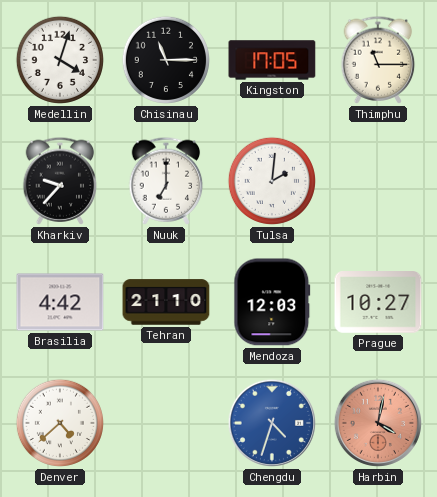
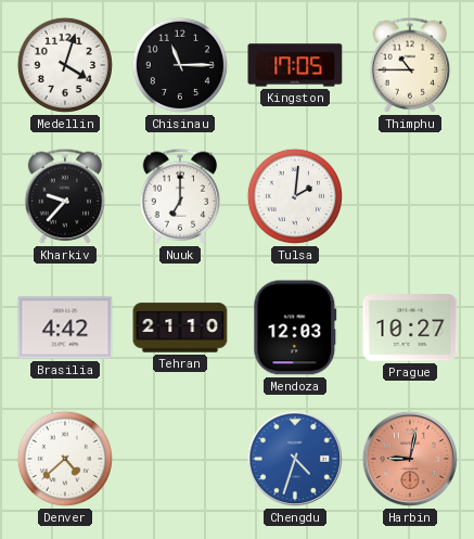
Thimphu: 11:15 -> 10:45 (410, 65)
Harbin: 4:02 -> 9:02 (410, 459)
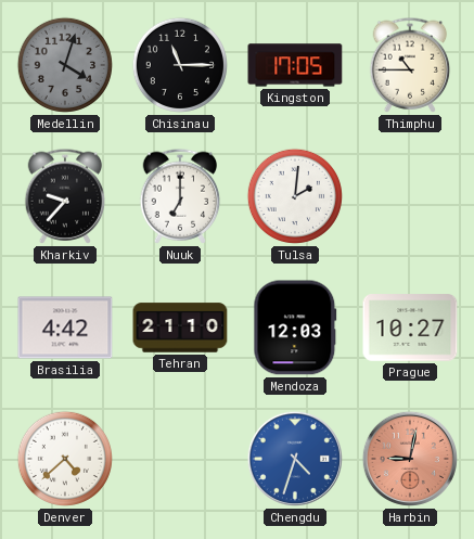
Medellin dial: white -> grey (65, 65)
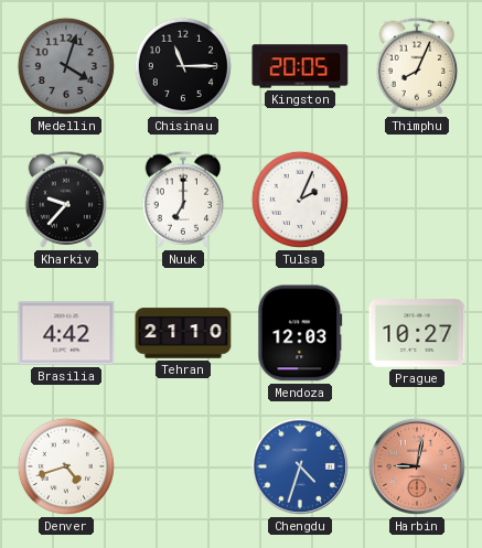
Kingston: 17:05 -> 20:05 (300, 66)
Thimphu: 10:45 -> 8:04 (417, 66)
Tulsa: 2:01 -> 2:04 (300, 200)
Denver: 4:38 -> 4:42 (66, 466)
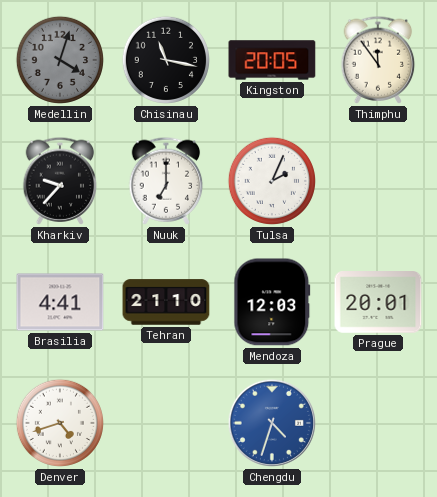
Chisinau: 11:15 -> 11:17 (166, 60)
Thimphu: 8:04 -> 11:54 (378, 60)
Brasilia: 4:42 -> 4:41 (60, 302)
Prague: 10:27 -> 20:01 (378, 302)
Harbin: 9:02 -> none (417, 466)
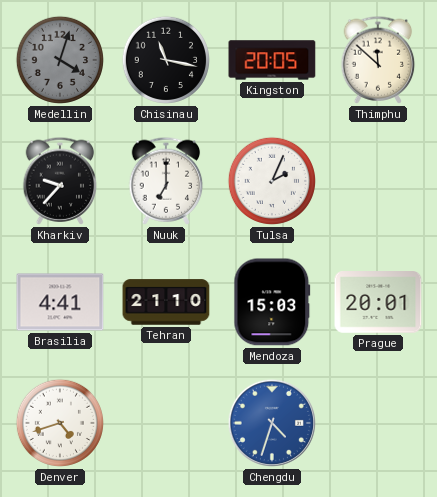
Thimphu: 11:54 -> 11:52 (378, 60)
Mendoza: 12:03 -> 15:03 (272, 302)
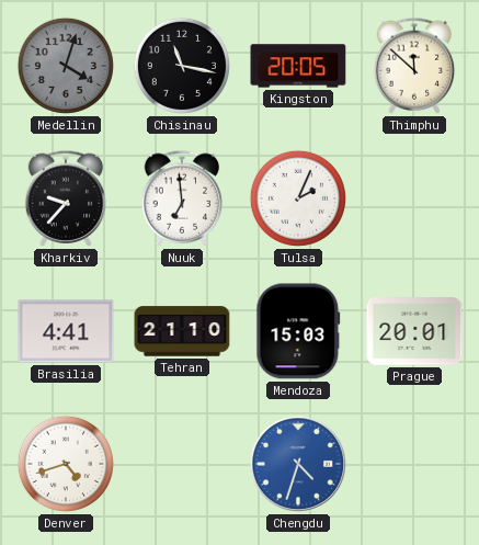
Nuuk: 7:00 -> 6:59 (182, 198)
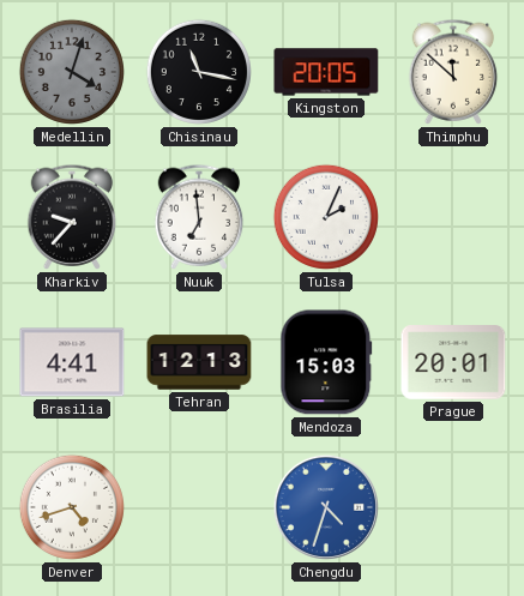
Tehran: 21:10 -> 12:13 (199, 362)
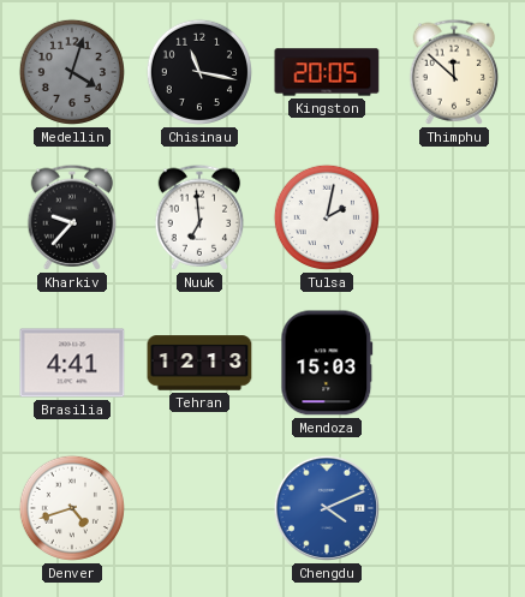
Tulsa: 2:04 -> 2:02 (327, 217)
Prague: 20:01 -> none (453, 362)
Chengdu: 4:33 -> 4:11 (327, 508)
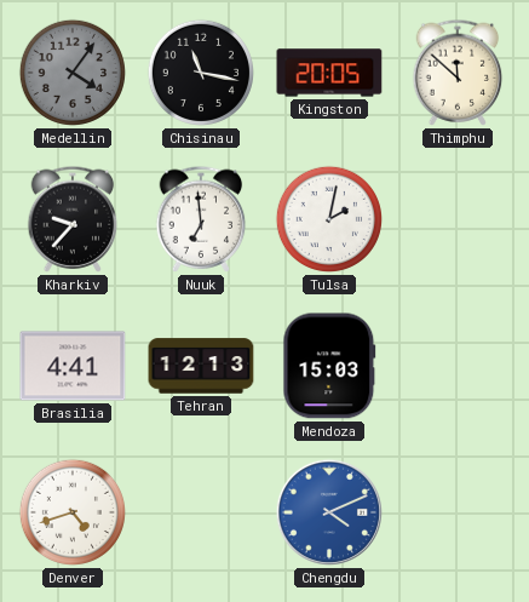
Medellin: 4:03 -> 4:06 (73, 73)
